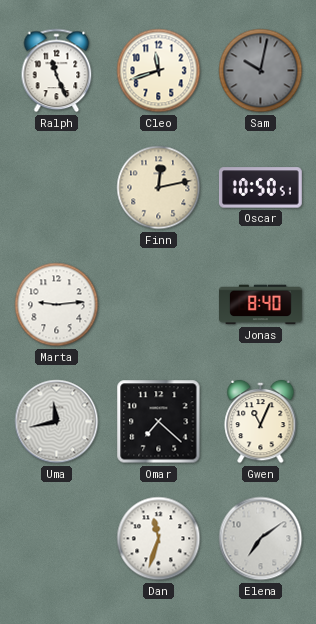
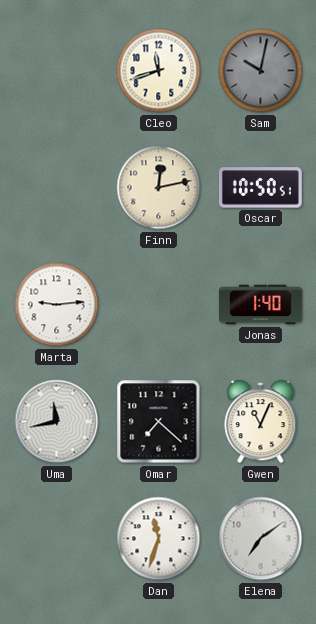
Ralph: 11:26 -> none (57, 71)
Jonas: 8:40 -> 1:40 (261, 305)
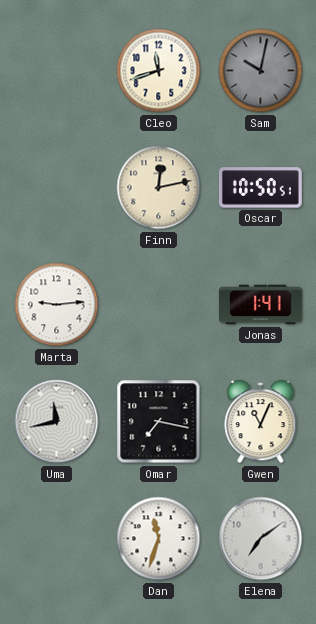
Jonas: 1:40 -> 1:41 (261, 305)
Omar: 7:22 -> 7:17 (159, 422)
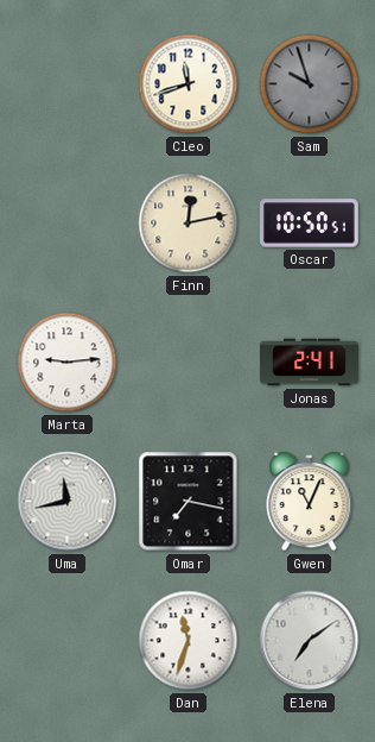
Sam: 10:02 -> 9:57 (310, 84)
Jonas: 1:41 -> 2:41 (310, 363)
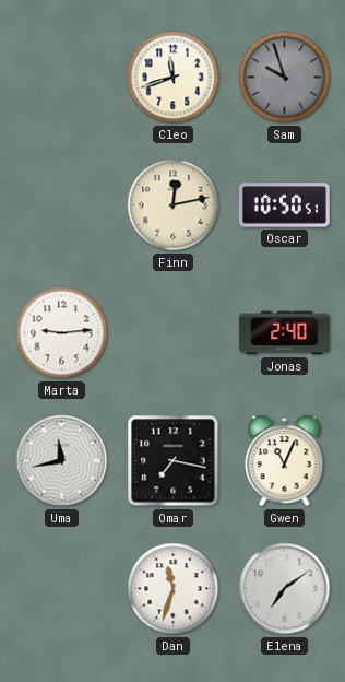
Jonas: 2:41 -> 2:40 (285, 333)
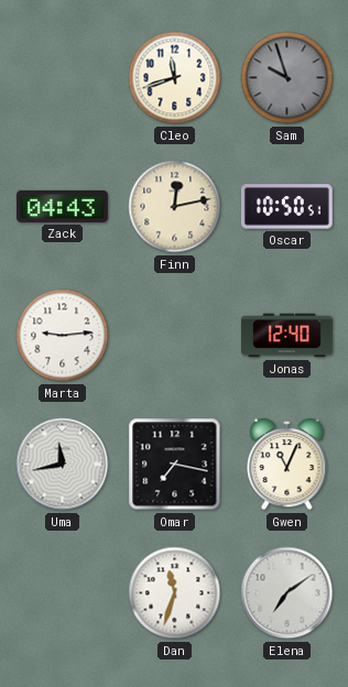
Zack: none -> 04:43 (62, 206)
Jonas: 2:40 -> 12:40 (287, 336)
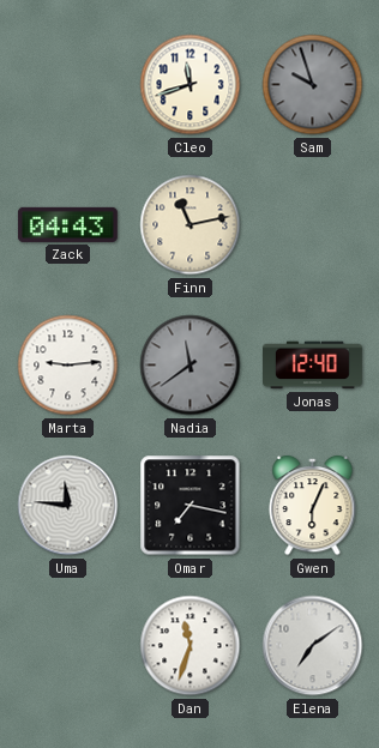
Finn: 12:13 -> 11:13 (191, 225)
Oscar: 10:50 -> none (286, 207)
Nadia: none -> 11:39 (191, 366)
Uma: 11:43 -> 11:46 (68, 506)
Gwen: 11:04 -> 6:04 (313, 506)
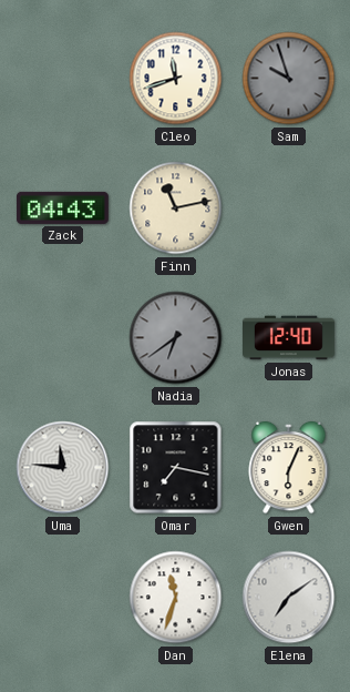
Marta: 9:14 -> none (68, 366)
Nadia: 11:39 -> 6:39 (176, 338)
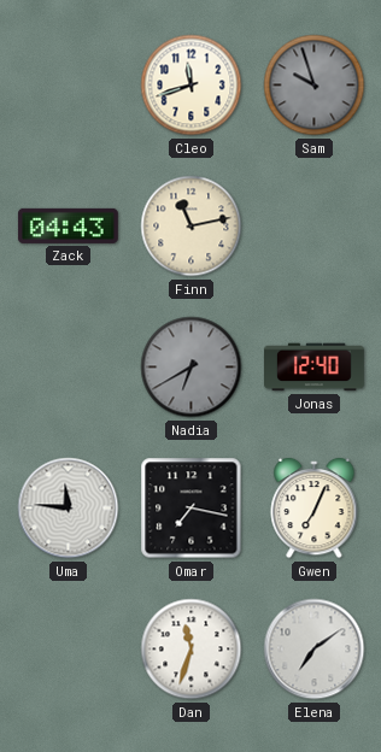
Nadia: 6:39 -> 6:40 (192, 368)
Gwen: 6:04 -> 7:04 (315, 509)
